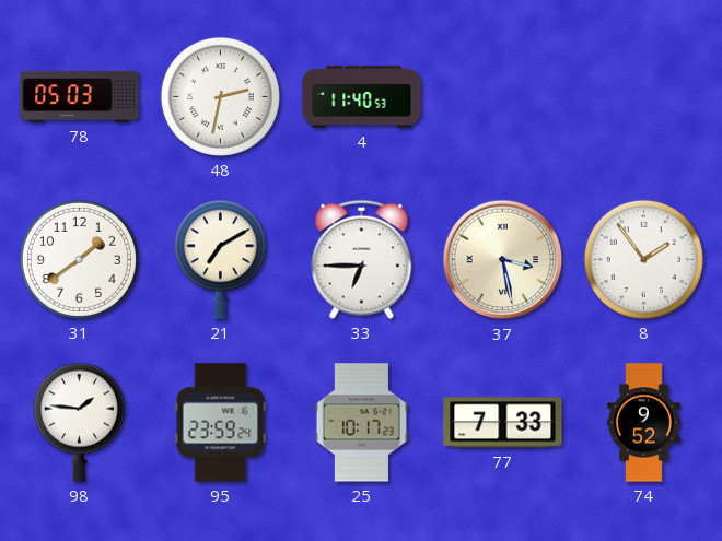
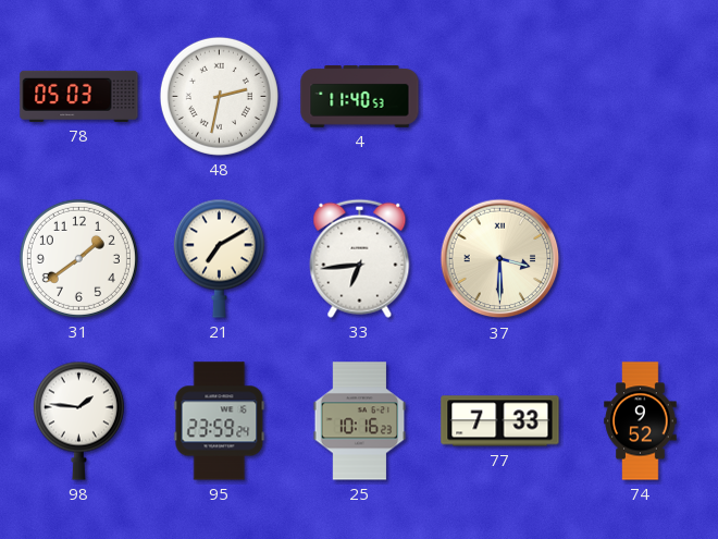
33: 6:45 -> 6:44 (360, 258)
37: 3:28 -> 3:30 (500, 259)
8: 1:54 -> none (643, 259)
25: 10:17 -> 10:16 (360, 421)
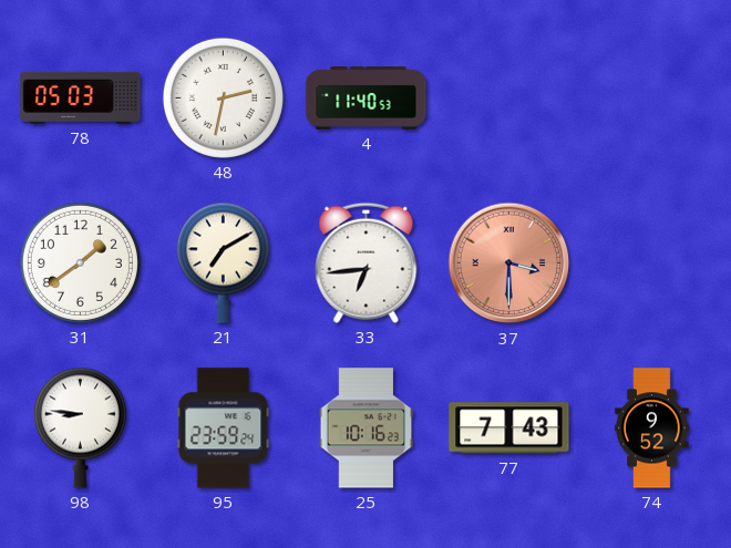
37 dial: cream -> salmon (509, 263)
98: 1:46 -> 8:46 (80, 427)
77: 7:33 -> 7:43 (509, 428)
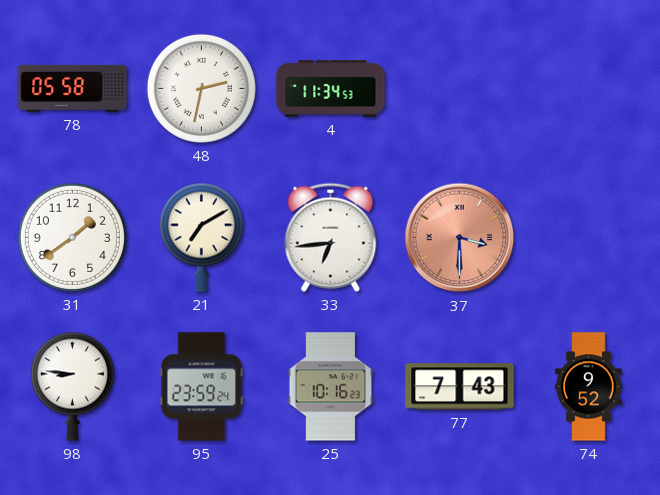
78: 05:03 -> 05:58 (73, 88)
4: 11:40 -> 11:34 (331, 89)
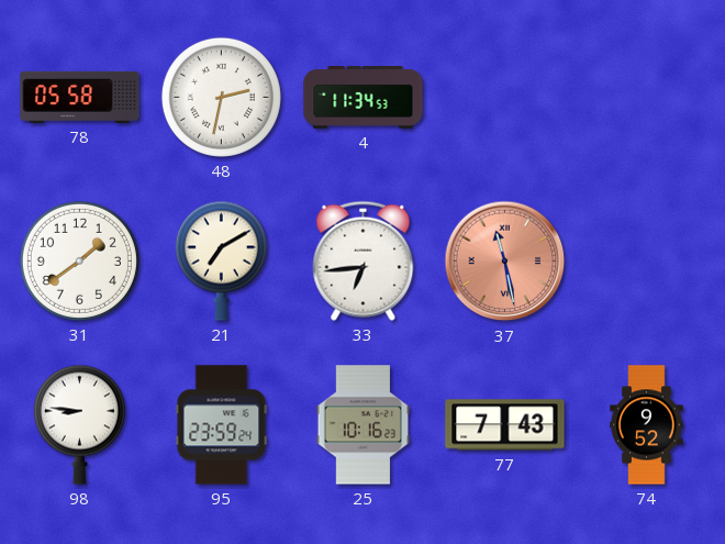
37: 3:30 -> 11:28 (505, 262)
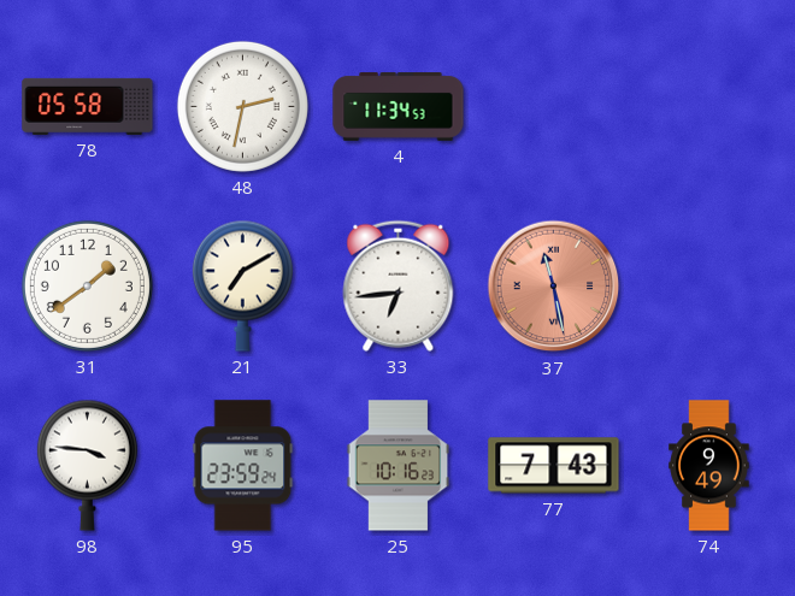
98: 8:46 -> 3:46 (87, 465)
74: 9:52 -> 9:49 (709, 466)
